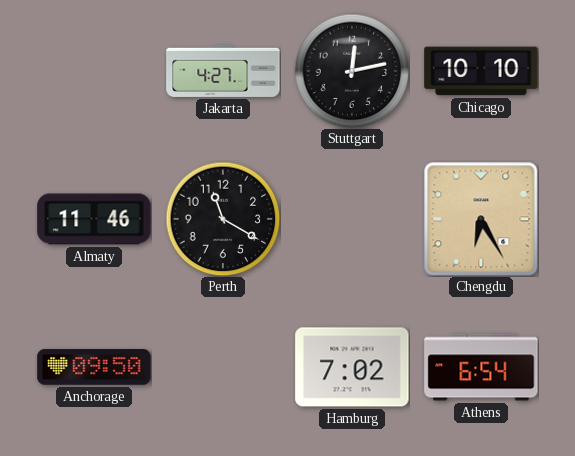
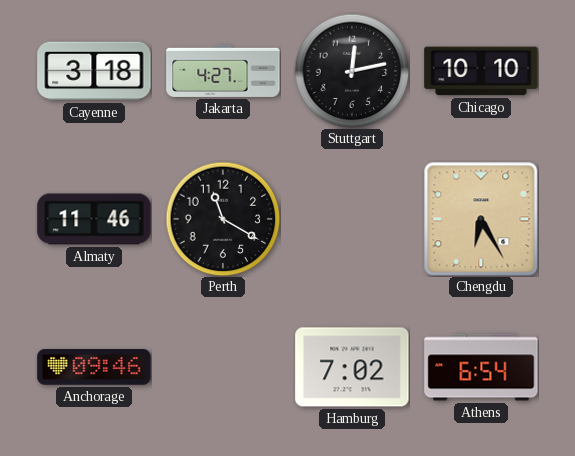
Cayenne: none -> 3:18 (94, 71)
Anchorage: 09:50 -> 09:46 (94, 367)
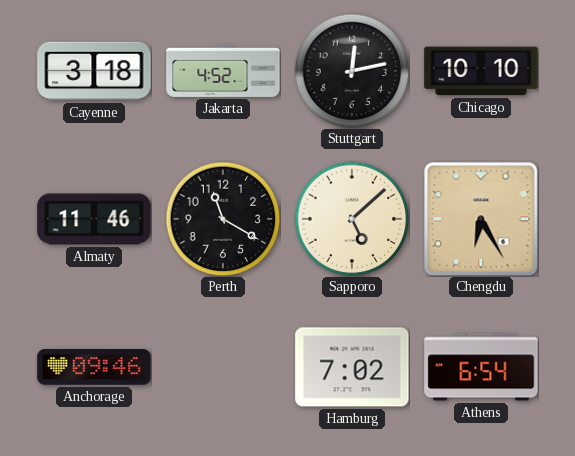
Jakarta: 4:27 -> 4:52 (223, 71)
Sapporo: none -> 5:08 (352, 219)
